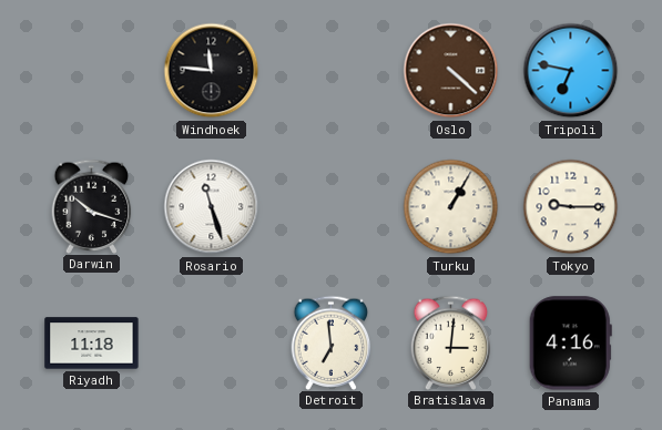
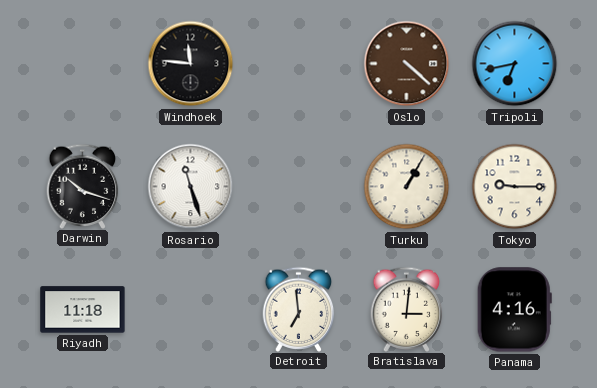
Tripoli: 6:47 -> 6:43 (515, 64)
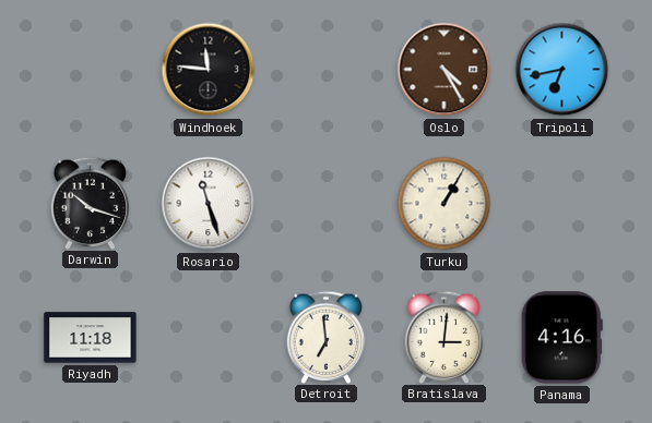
Oslo: 4:22 -> 4:25 (444, 70)
Tokyo: 9:15 -> none (515, 187)
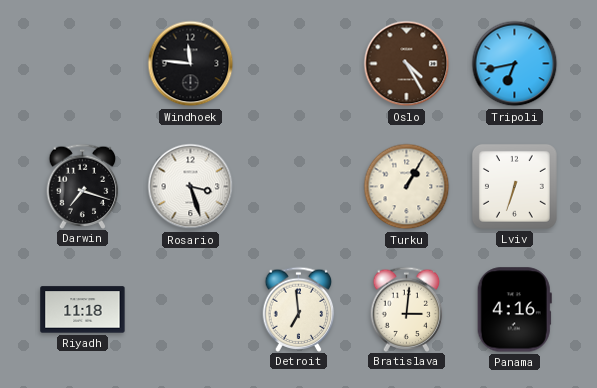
Darwin: 10:18 -> 7:18 (83, 186)
Rosario: 11:27 -> 3:27 (191, 187)
Lviv: none -> 6:33 (514, 186)
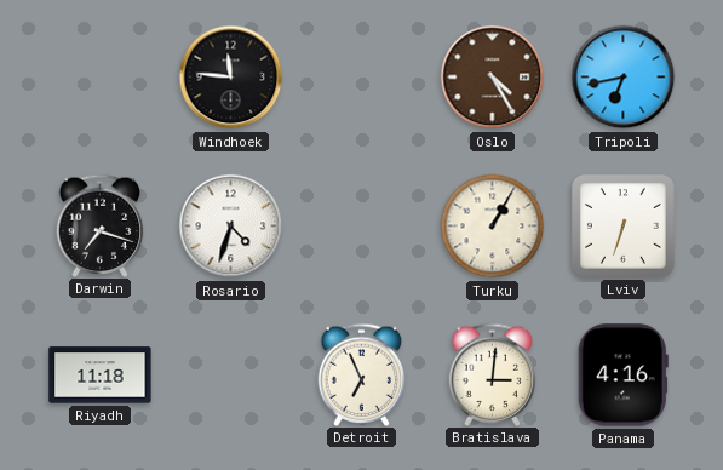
Rosario: 3:27 -> 4:33 (231, 227)
Detroit: 6:59 -> 6:56 (362, 374)
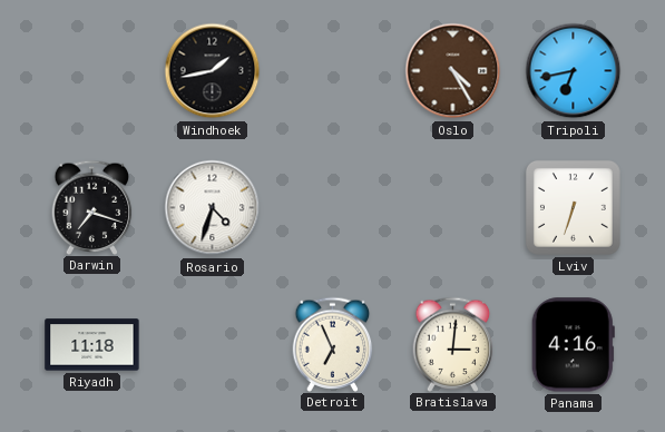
Windhoek: 11:46 -> 1:43 (213, 71)
Turku: 1:05 -> none (493, 227)
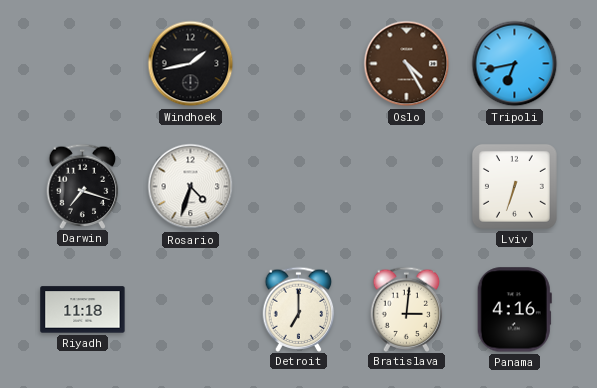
Detroit: 6:56 -> 7:00 (299, 309)
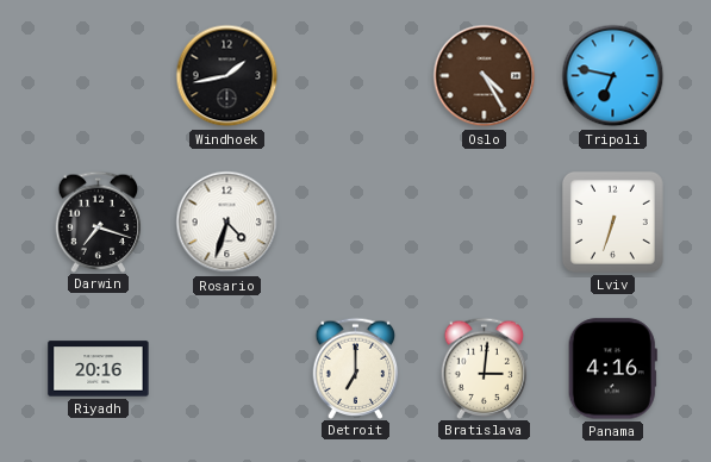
Tripoli: 6:43 -> 6:47 (613, 76)
Riyadh: 11:18 -> 20:16 (99, 369)
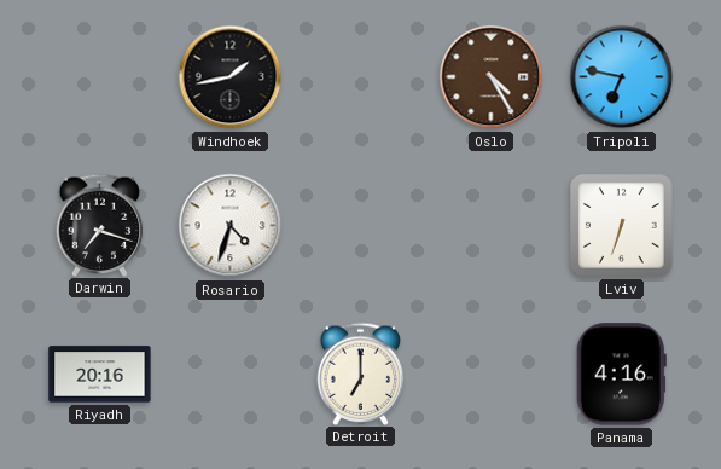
Bratislava: 3:01 -> none (485, 368)
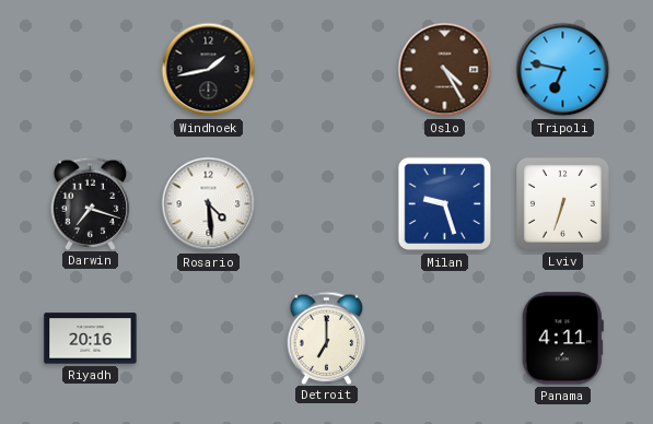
Rosario: 4:33 -> 4:29 (209, 204)
Milan: none -> 9:27 (445, 204)
Panama: 4:16 -> 4:11 (562, 339)
